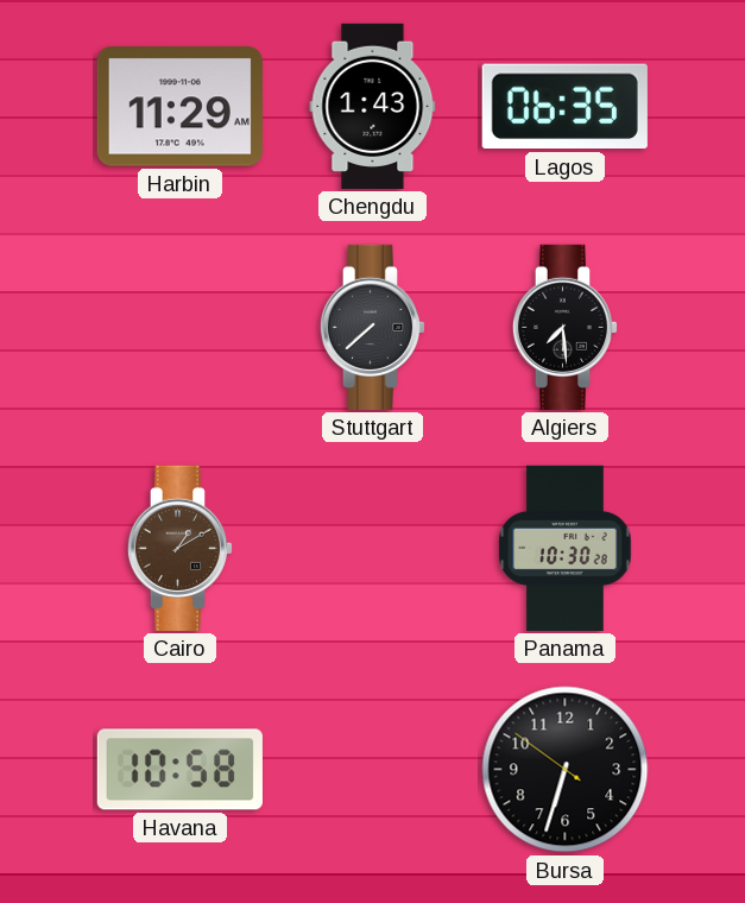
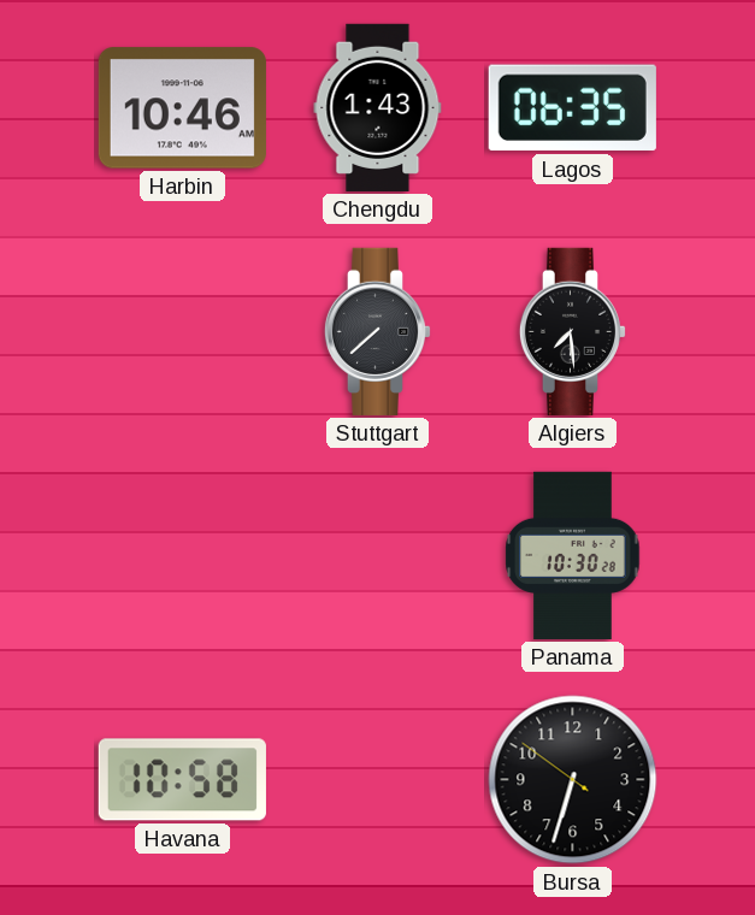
Harbin: 11:29 -> 10:46 (182, 108)
Cairo: 1:10 -> none (181, 548)
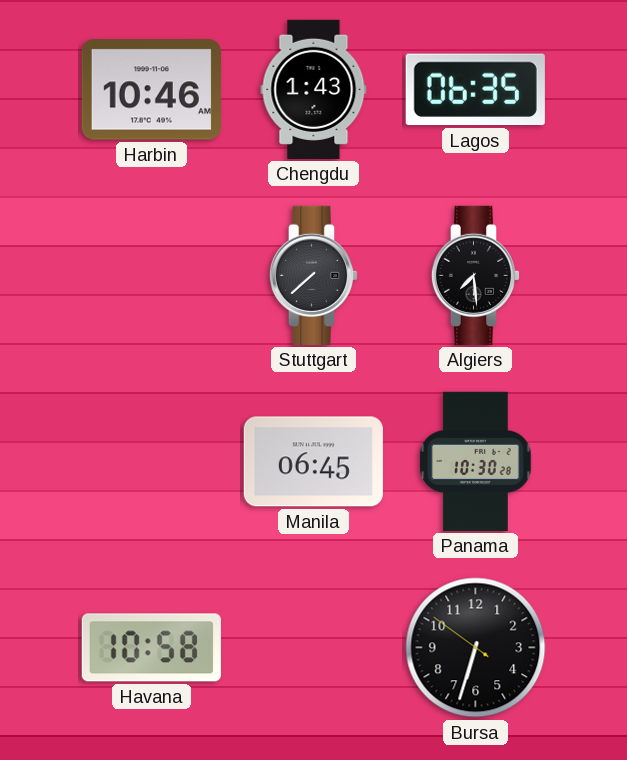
Manila: none -> 06:45 (313, 462)
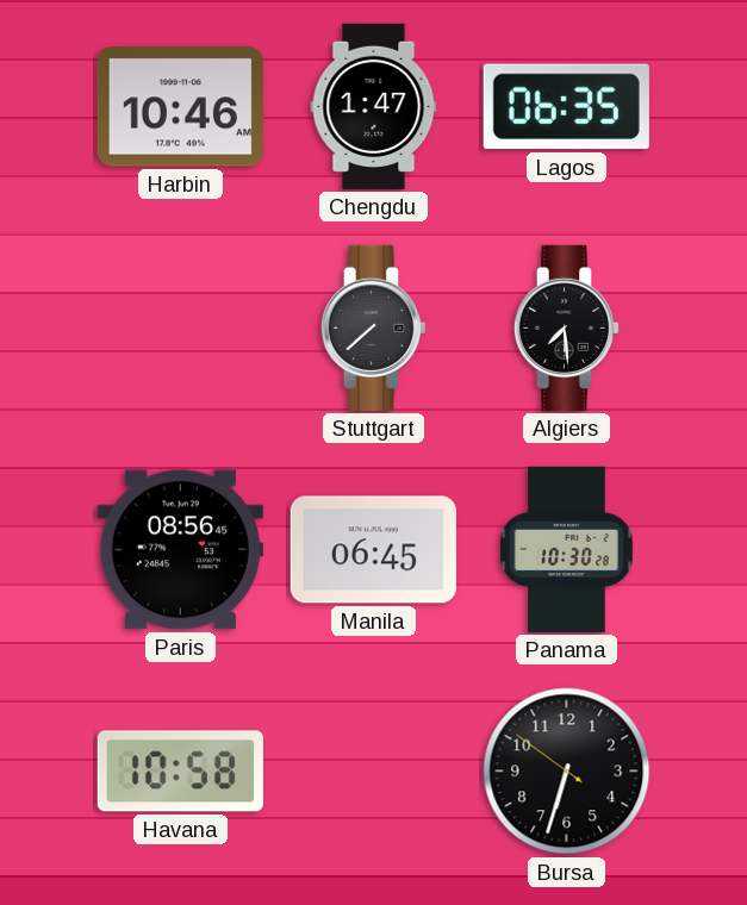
Chengdu: 1:43 -> 1:47 (374, 106)
Paris: none -> 08:56 (180, 550)
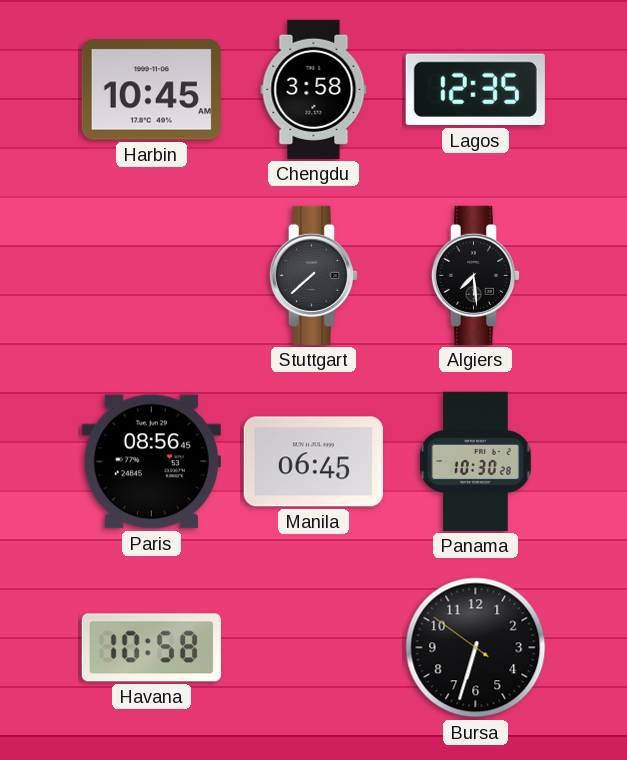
Harbin: 10:46 -> 10:45 (151, 90)
Chengdu: 1:47 -> 3:58 (314, 89)
Lagos: 06:35 -> 12:35 (475, 90)
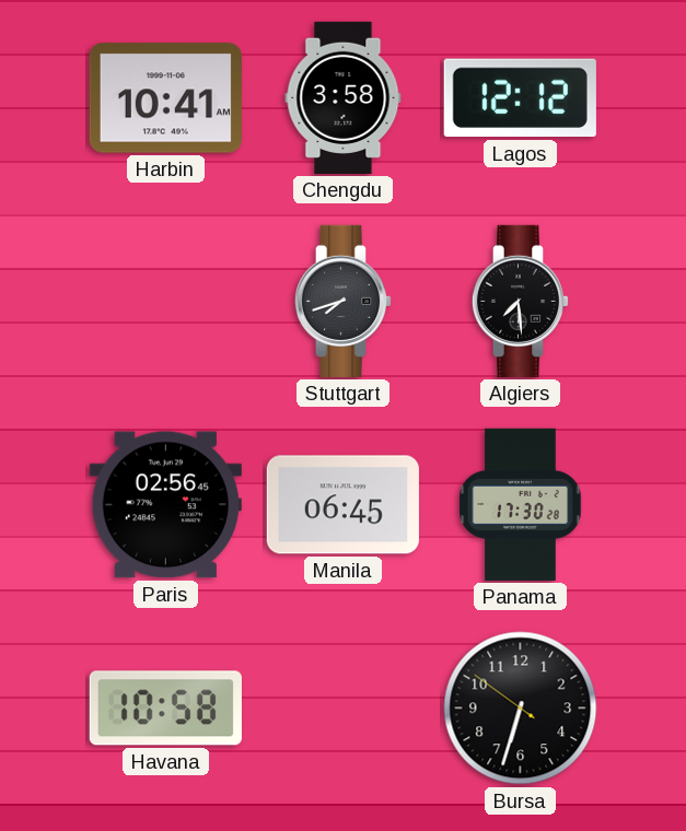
Harbin: 10:45 -> 10:41 (165, 98)
Lagos: 12:35 -> 12:12 (520, 98)
Stuttgart: 7:38 -> 7:42 (344, 301)
Paris: 08:56 -> 02:56 (165, 505)
Panama: 10:30 -> 17:30 (521, 504)
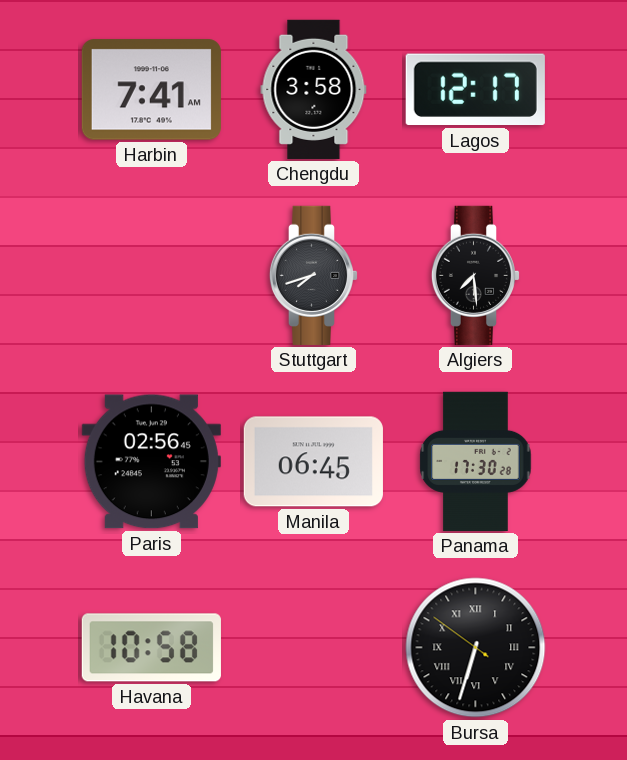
Harbin: 10:41 -> 7:41 (151, 90)
Lagos: 12:12 -> 12:17 (475, 90)
Bursa numerals: Arabic -> Roman (476, 648)
